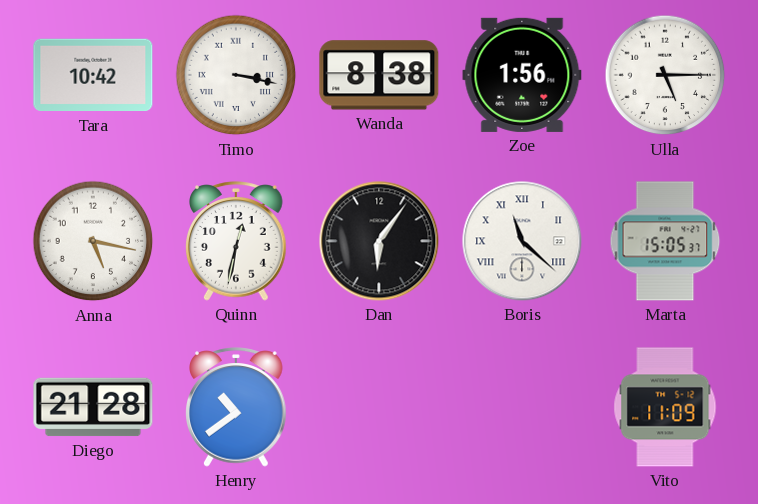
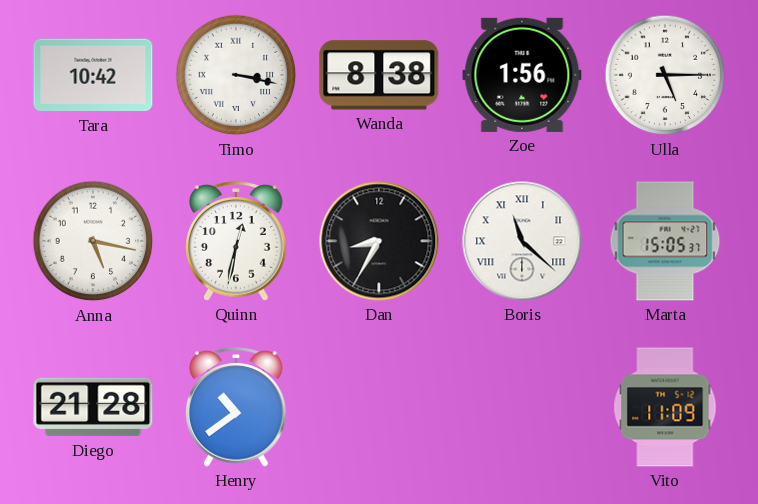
Dan: 6:06 -> 8:35 (379, 241)
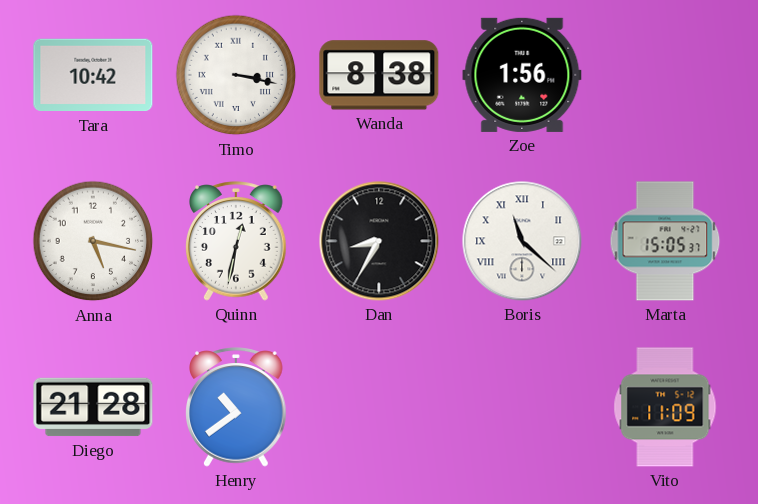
Ulla: 5:15 -> none (665, 75)
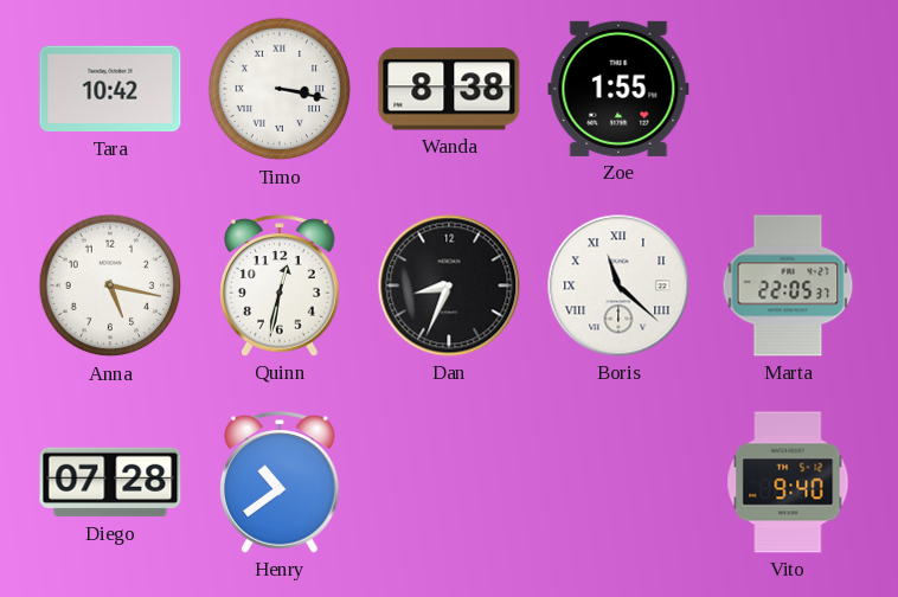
Zoe: 1:56 -> 1:55 (618, 89)
Dan: 8:35 -> 8:34 (449, 285)
Marta: 15:05 -> 22:05 (788, 285)
Diego: 21:28 -> 07:28 (110, 482)
Vito: 11:09 -> 9:40 (788, 482)
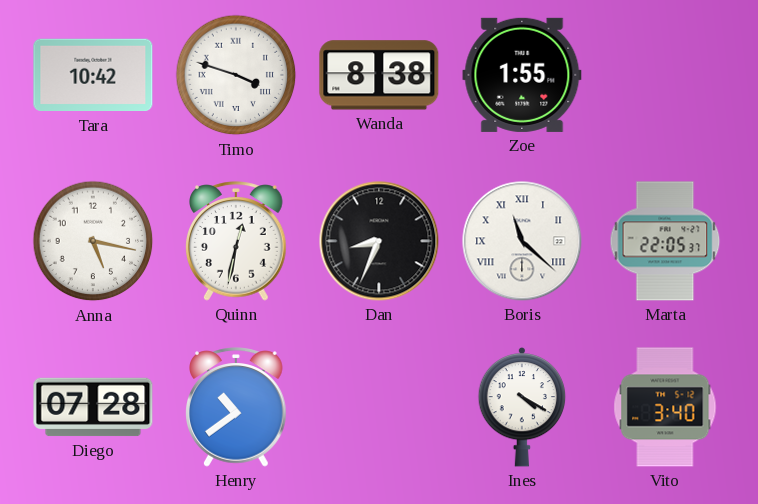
Timo: 3:17 -> 3:48 (236, 75)
Ines: none -> 4:20 (522, 408)
Vito: 9:40 -> 3:40 (665, 407)
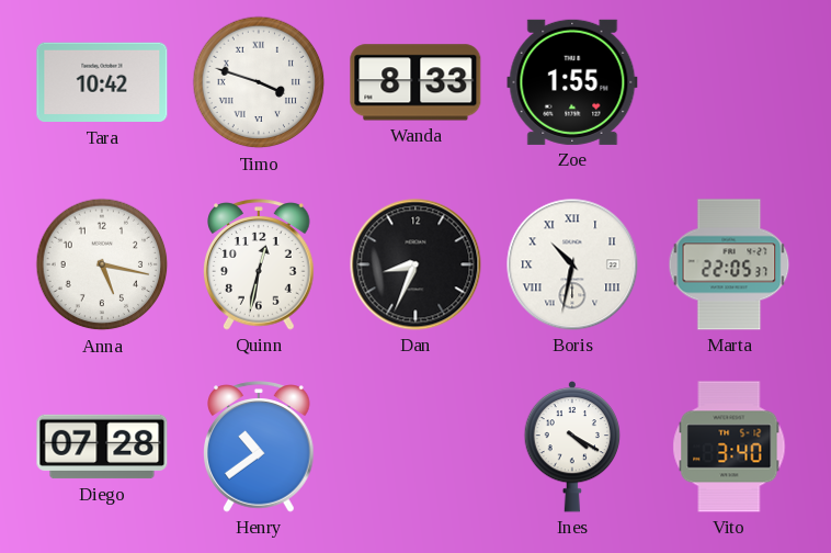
Wanda: 8:38 -> 8:33 (415, 82)
Boris: 11:22 -> 10:32 (572, 264)
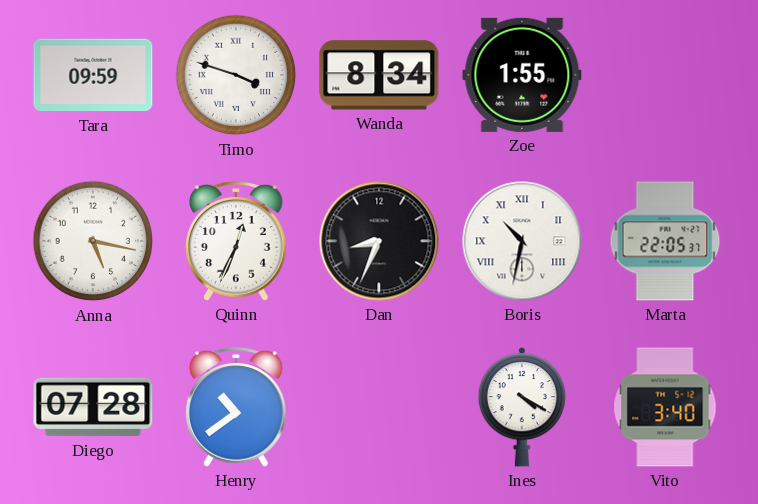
Tara: 10:42 -> 09:59 (93, 75)
Wanda: 8:33 -> 8:34 (379, 75)
Quinn: 12:32 -> 12:34 (237, 241)
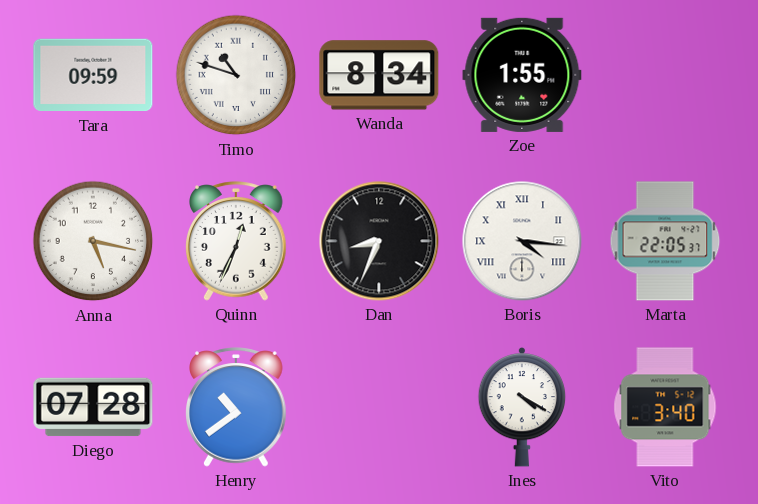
Timo: 3:48 -> 10:48 (236, 75)
Boris: 10:32 -> 4:16 (522, 241)
